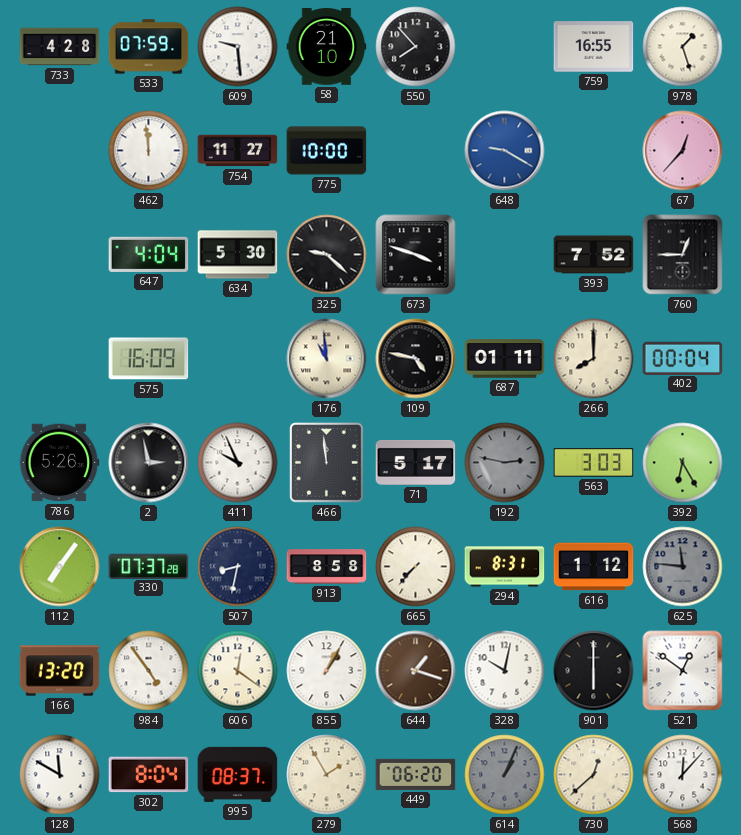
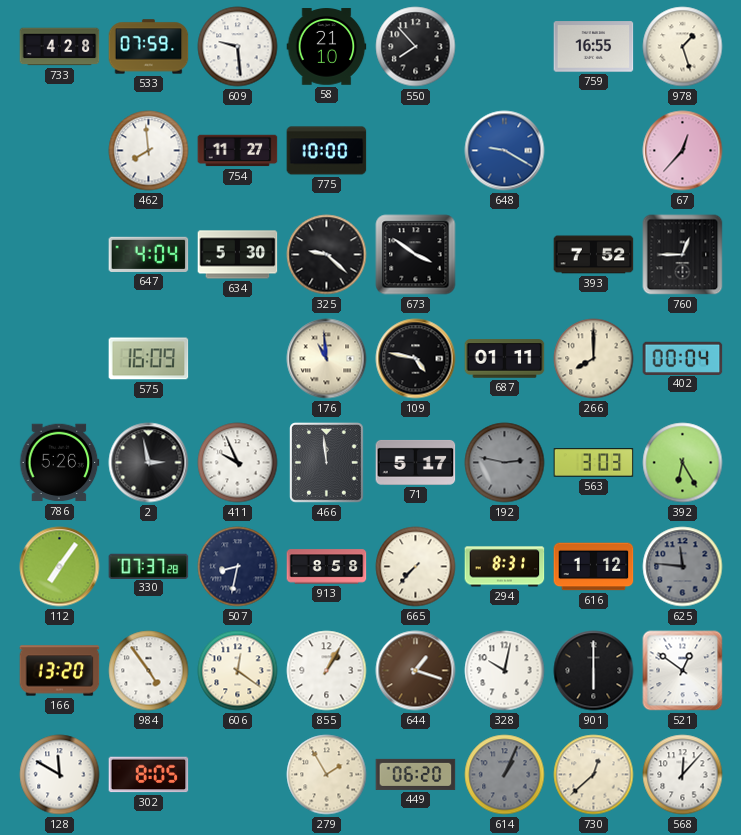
462: 11:59 -> 7:59 (149, 151)
673: 3:48 -> 3:51 (416, 255)
302: 8:04 -> 8:05 (149, 775)
995: 08:37 -> none (238, 774)
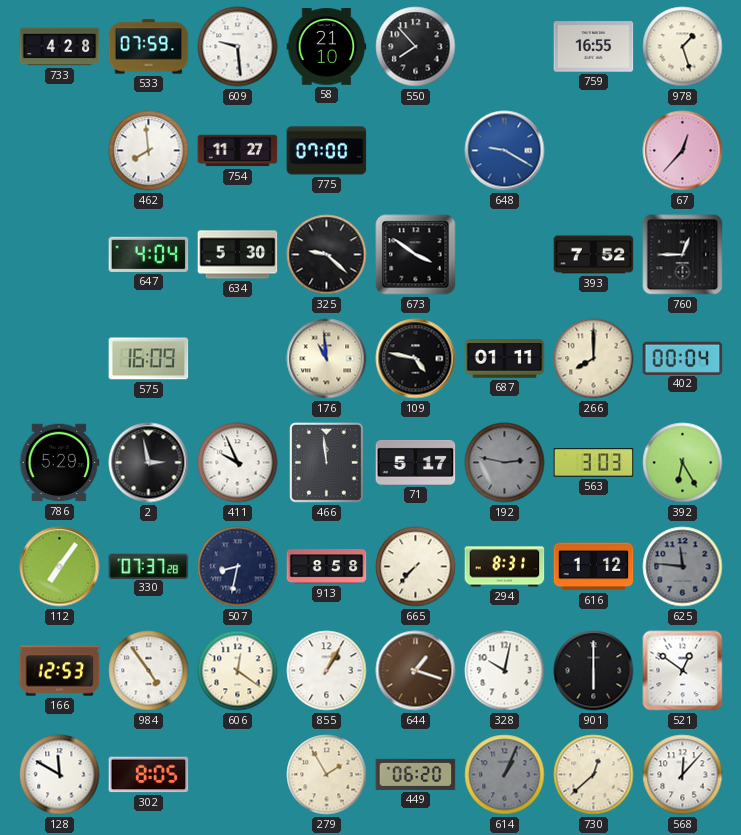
775: 10:00 -> 07:00 (327, 151)
786: 5:26 -> 5:29 (59, 463)
166: 13:20 -> 12:53 (60, 671)
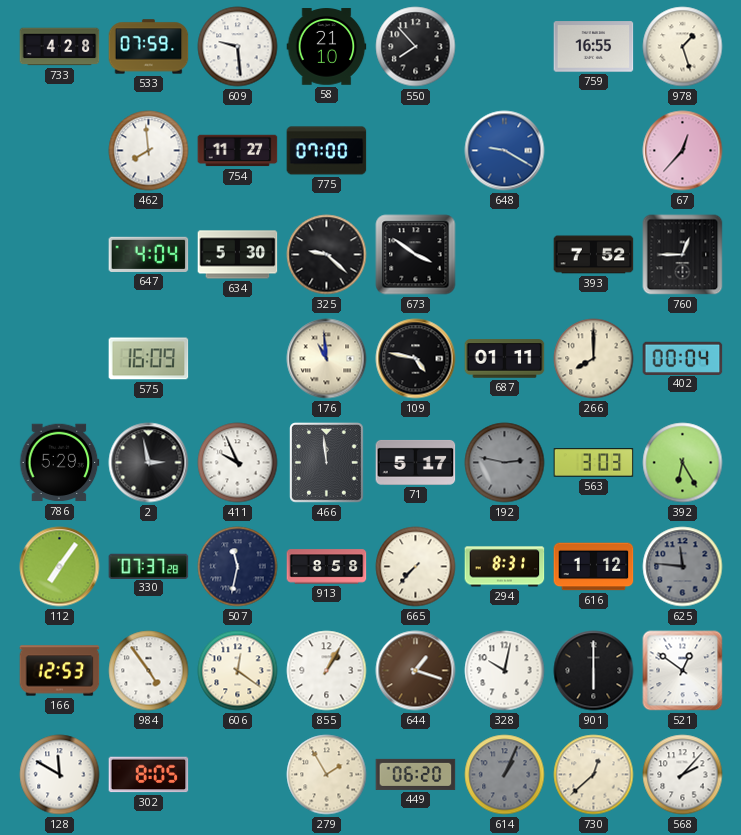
507: 8:32 -> 11:32 (238, 567)
568: 12:07 -> 2:07 (683, 775)
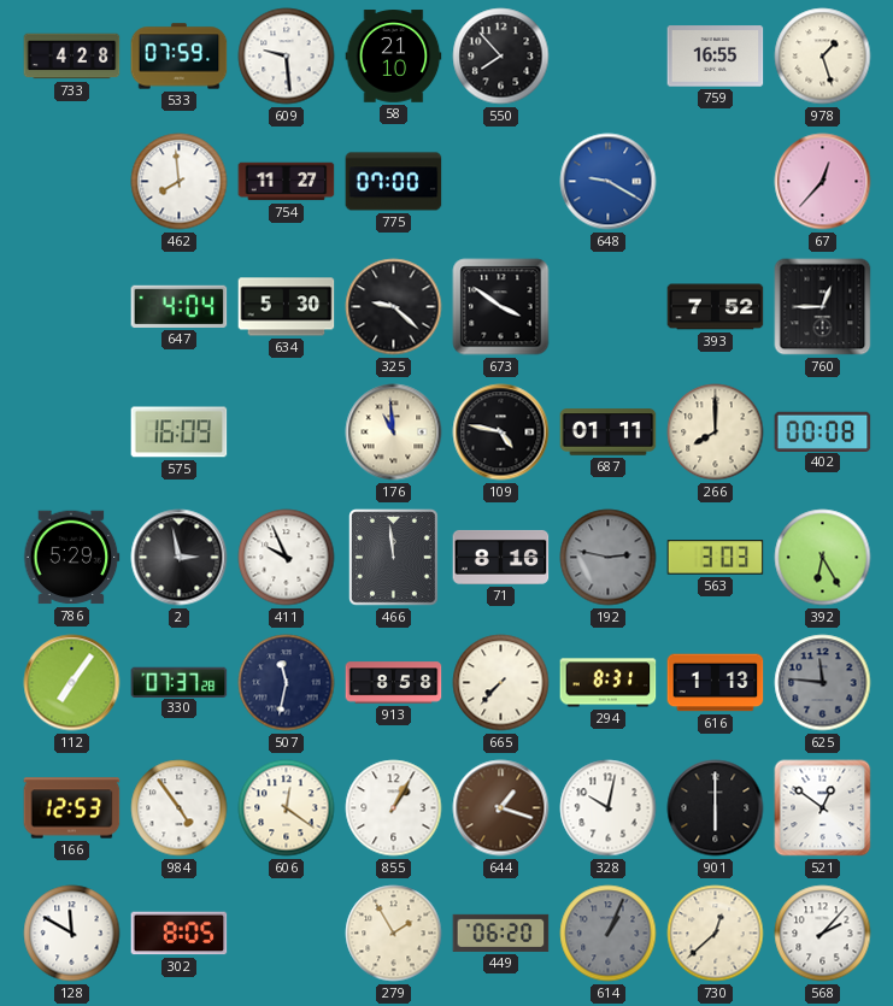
402: 00:04 -> 00:08 (823, 431)
71: 5:17 -> 8:16 (501, 557)
616: 1:12 -> 1:13 (716, 683)
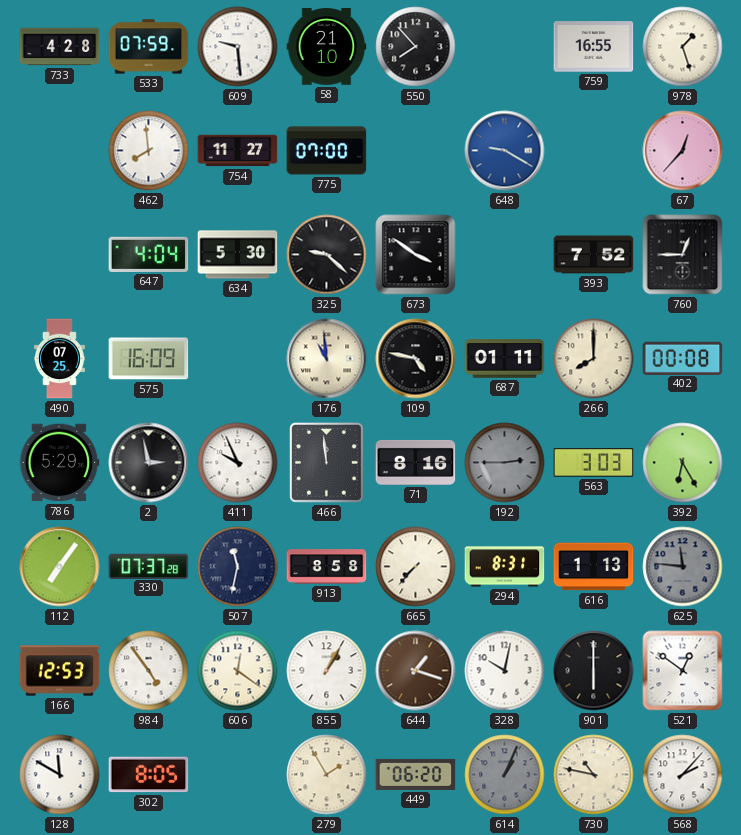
490: none -> 07:25 (59, 359)
192: 2:47 -> 2:45 (505, 463)
730: 12:38 -> 10:47 (594, 775)
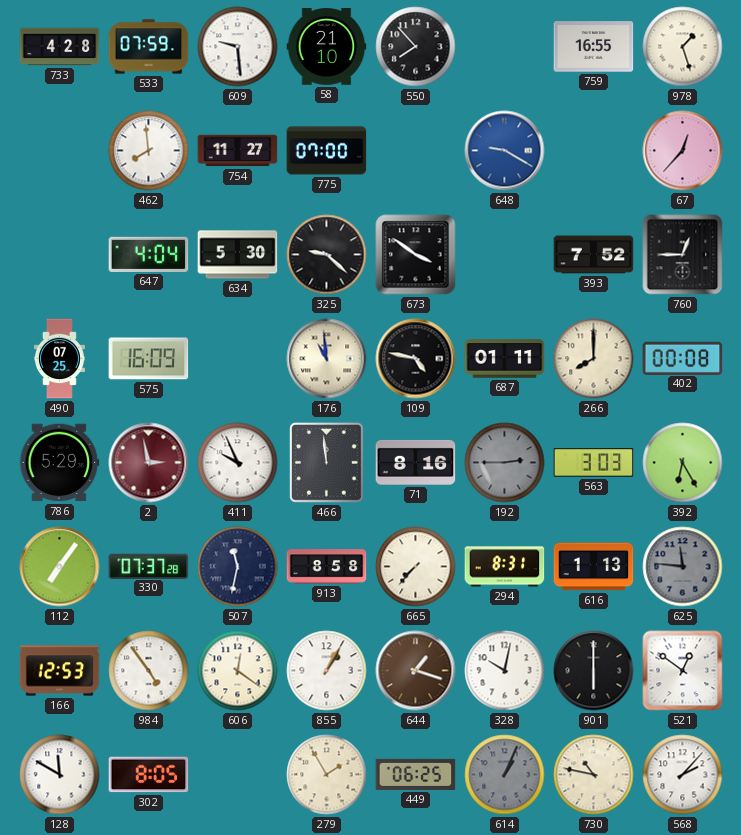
2 dial: black -> burgundy (149, 463)
449: 06:20 -> 06:25 (416, 774)
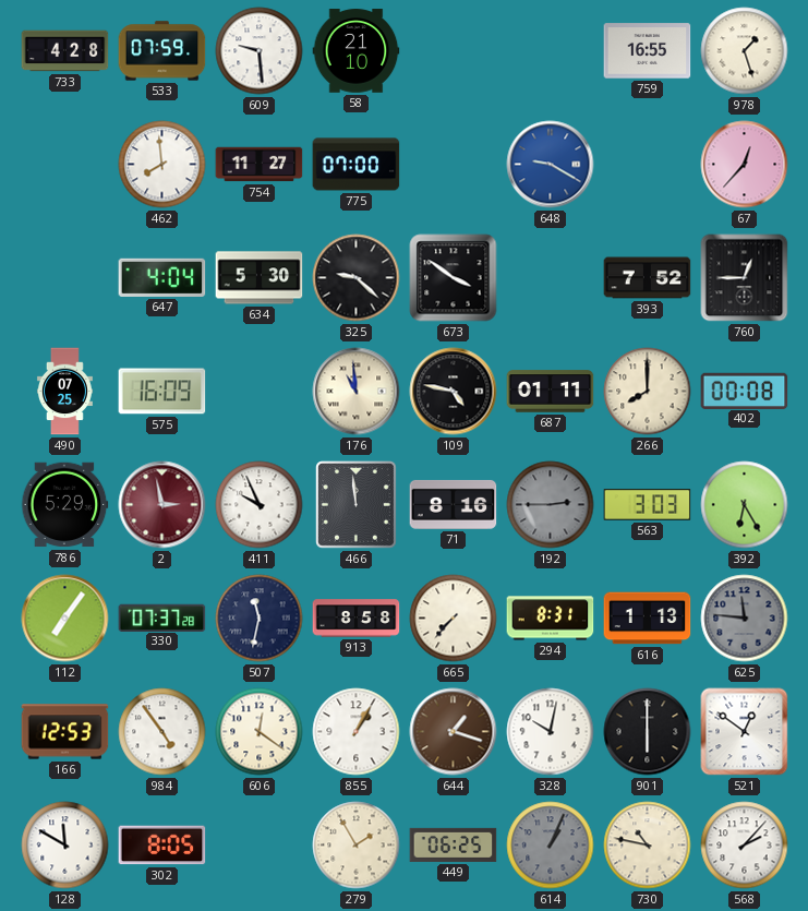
550: 7:53 -> none (416, 47)
